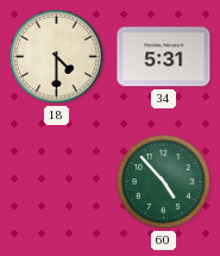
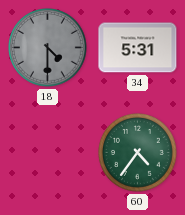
18 dial: cream -> grey (48, 48)
60: 4:53 -> 4:36 (138, 153)
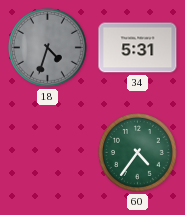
18: 4:30 -> 4:33 (48, 48)
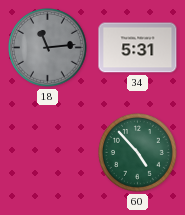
18: 4:33 -> 11:14 (48, 48)
60: 4:36 -> 4:53 (138, 153)
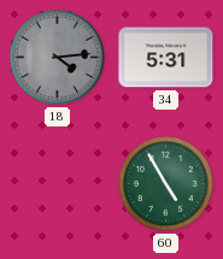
18: 11:14 -> 4:14 (58, 58)
60: 4:53 -> 4:55 (166, 184)
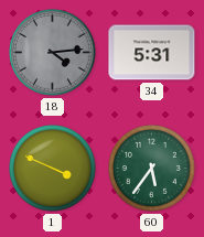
1: none -> 3:49 (53, 169)
60: 4:55 -> 5:36 (152, 169)
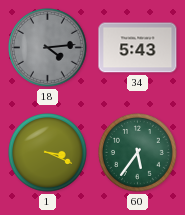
34: 5:31 -> 5:43 (138, 48)
1: 3:49 -> 3:19 (48, 153)
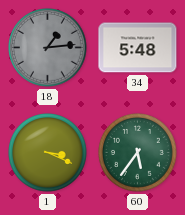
18: 4:14 -> 1:14 (48, 48)
34: 5:43 -> 5:48 (138, 48)
